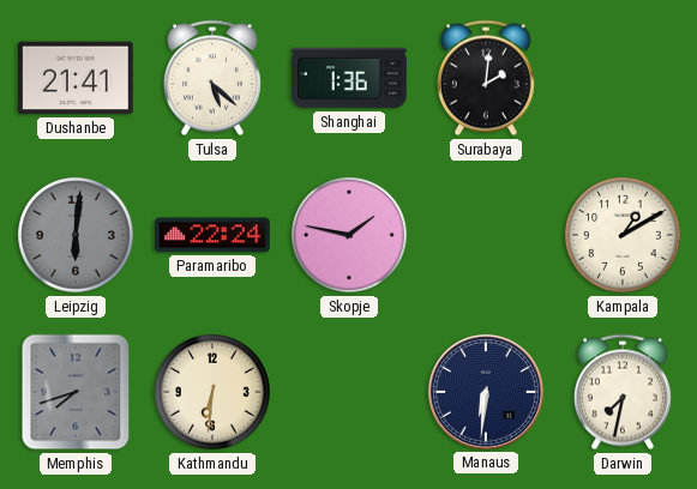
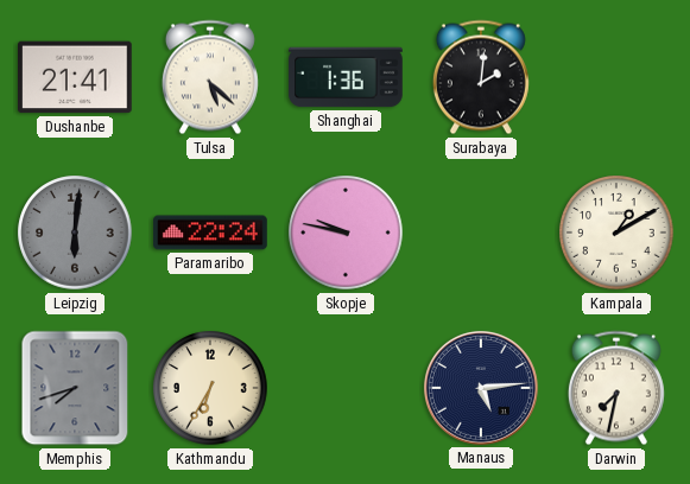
Skopje: 1:47 -> 9:47 (346, 233)
Kathmandu: 6:31 -> 6:35 (210, 388)
Manaus: 6:31 -> 5:14 (481, 388)
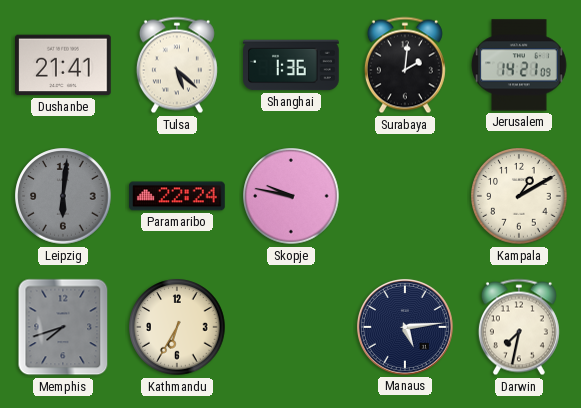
Jerusalem: none -> 14:21 (519, 65)
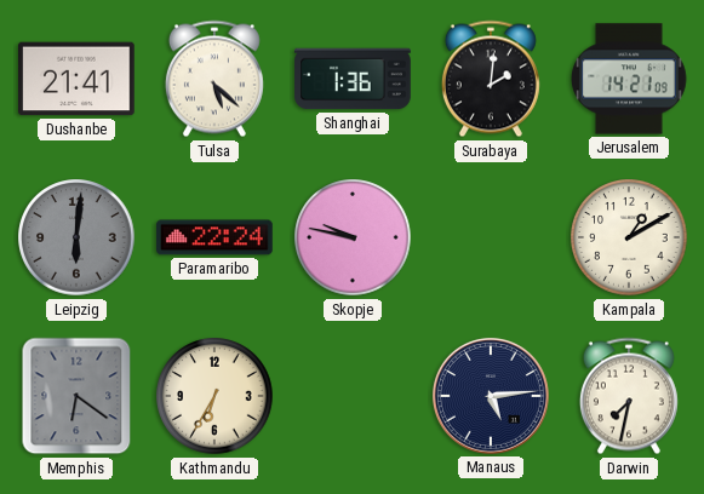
Memphis: 7:42 -> 6:21 (76, 396)
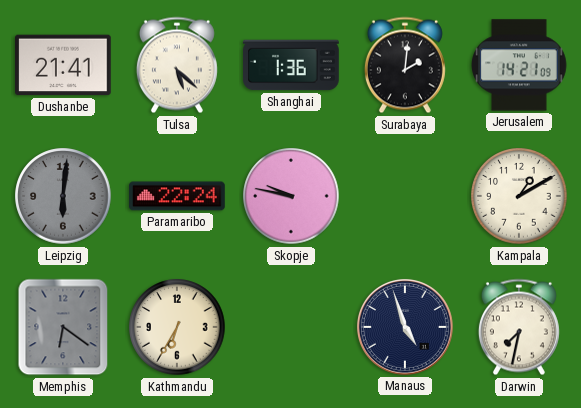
Manaus: 5:14 -> 4:57 (405, 327)
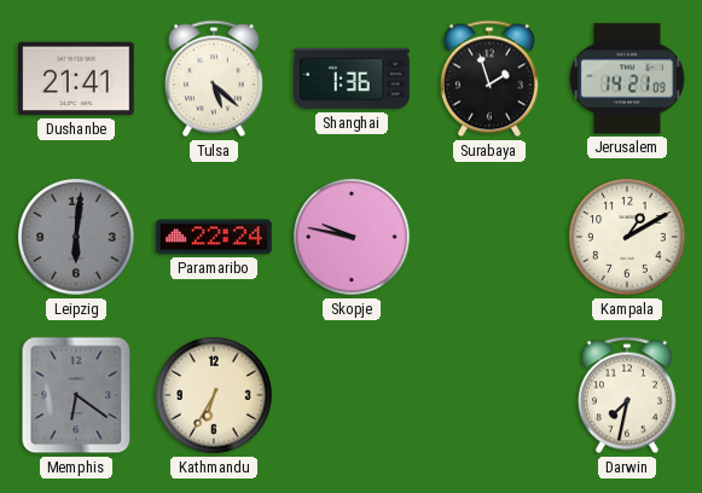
Surabaya: 2:01 -> 1:57 (489, 79)
Manaus: 4:57 -> none (405, 327)
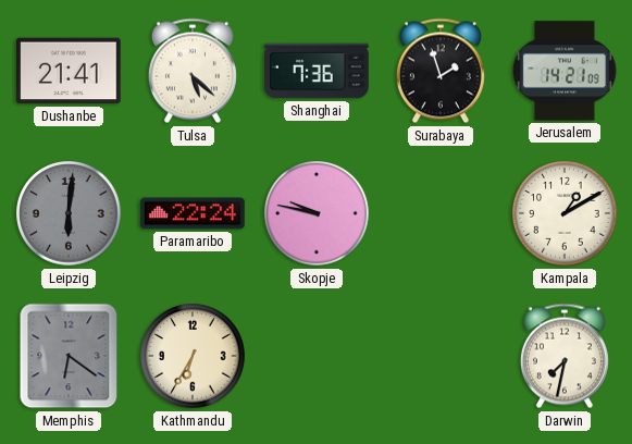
Shanghai: 1:36 -> 7:36 (317, 71)
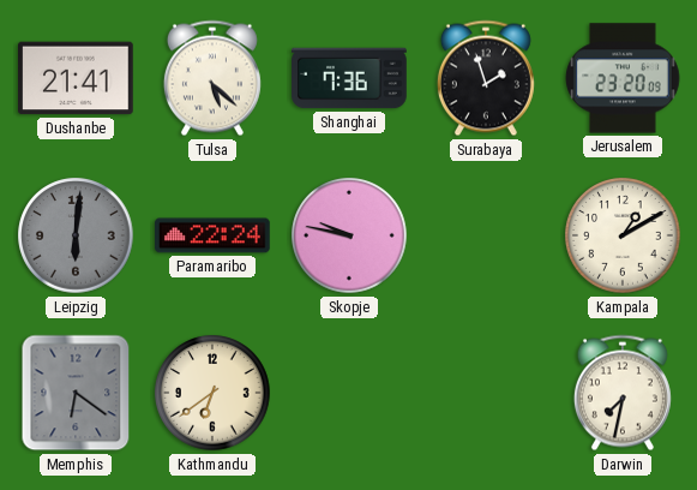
Jerusalem: 14:21 -> 23:20 (623, 78)
Kathmandu: 6:35 -> 6:39 (212, 393)
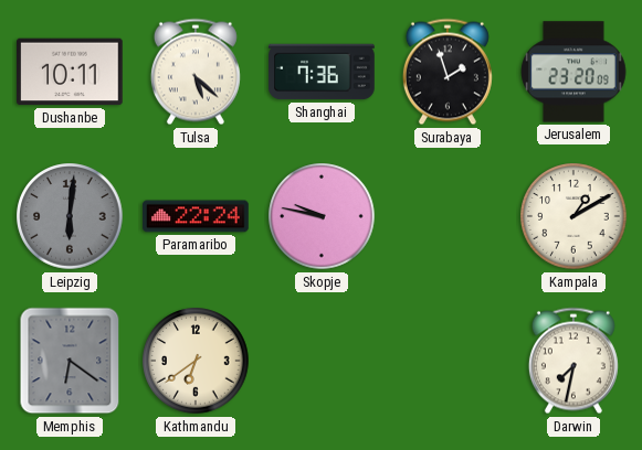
Dushanbe: 21:41 -> 10:11 (71, 72)
